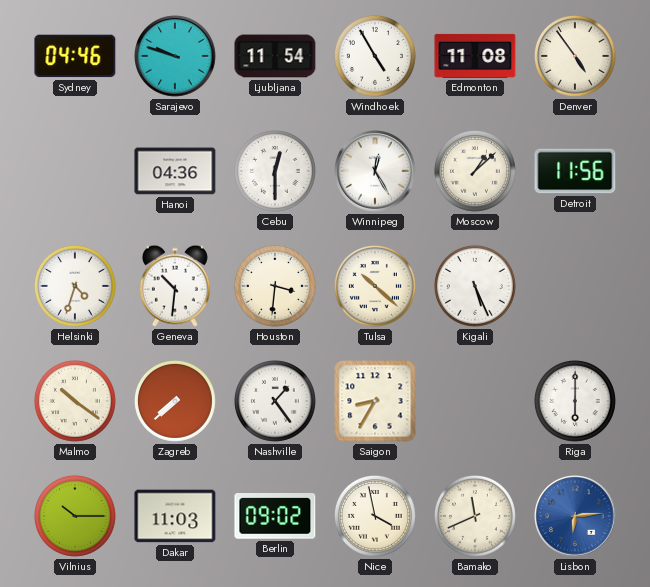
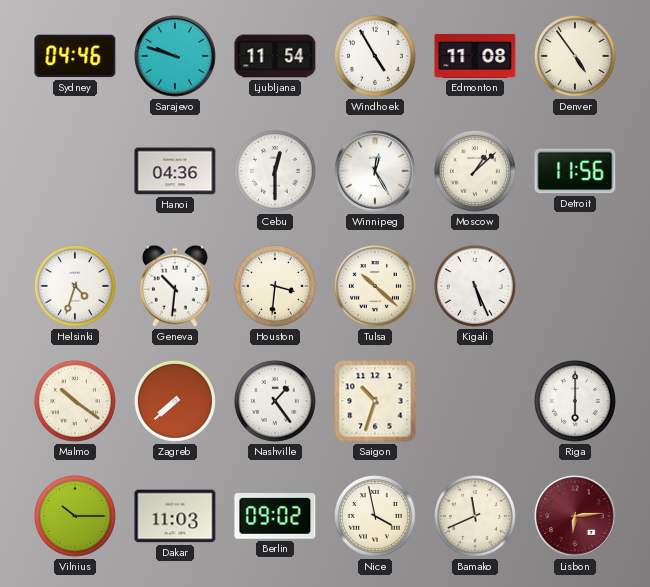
Saigon: 8:35 -> 10:33 (375, 401)
Lisbon dial: blue -> burgundy (575, 516)
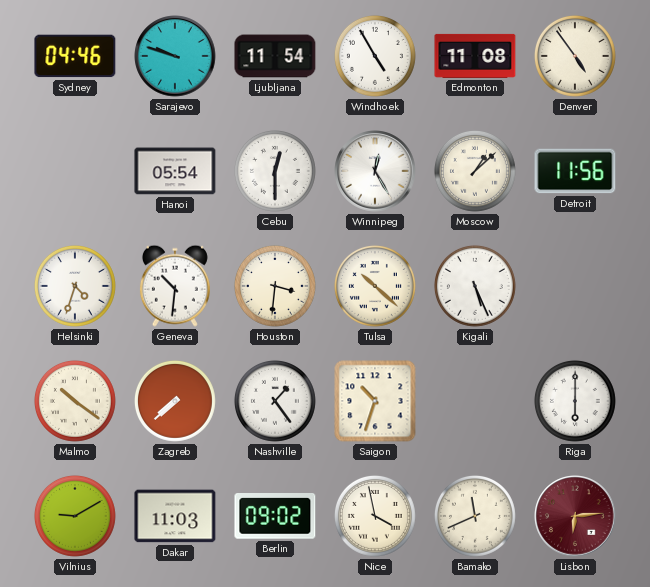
Hanoi: 04:36 -> 05:54 (175, 171)
Vilnius: 10:15 -> 9:10 (75, 516)
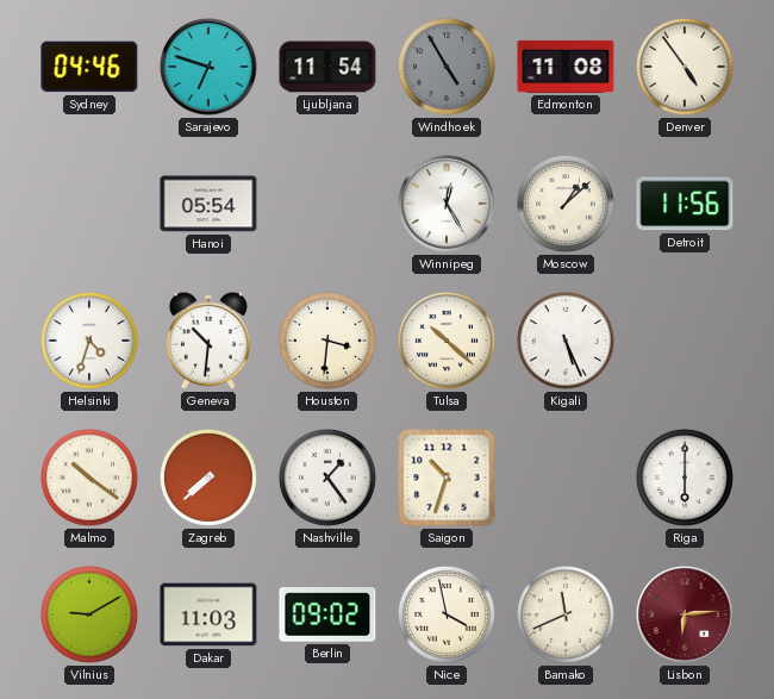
Sarajevo: 9:48 -> 6:48 (208, 67)
Windhoek dial: white -> grey (447, 67)
Cebu: 12:30 -> none (275, 171)
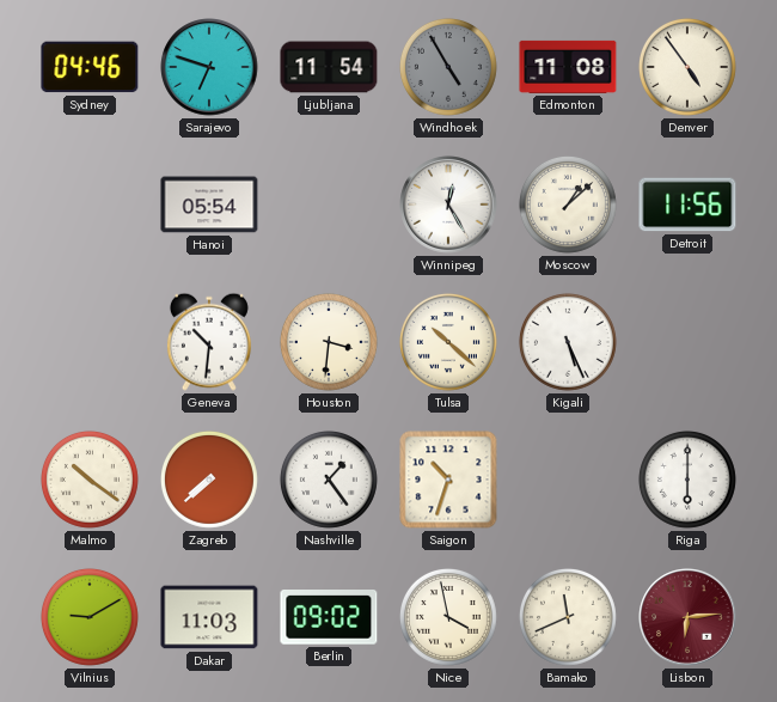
Helsinki: 4:33 -> none (89, 341)
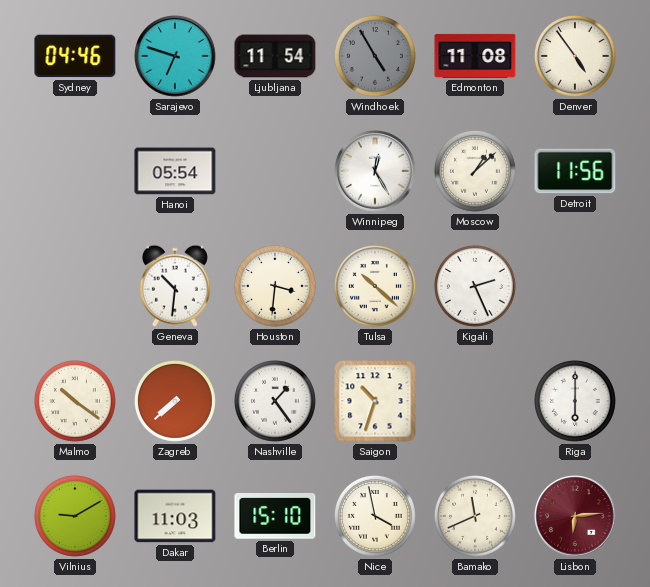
Kigali: 5:26 -> 2:26 (475, 286)
Berlin: 09:02 -> 15:10 (275, 517)
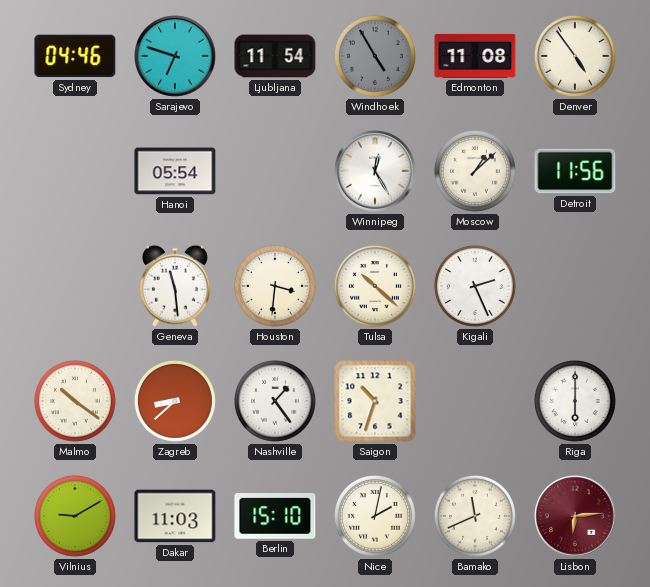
Geneva: 10:31 -> 11:29 (175, 286)
Zagreb: 7:38 -> 8:38 (175, 401)
Nice: 3:58 -> 2:02 (375, 516)
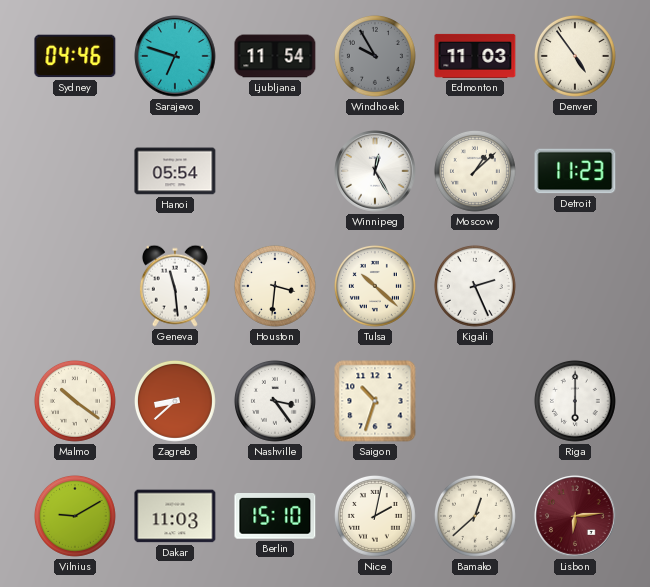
Windhoek: 4:55 -> 9:55 (375, 56)
Edmonton: 11:08 -> 11:03 (475, 56)
Detroit: 11:56 -> 11:23 (575, 171)
Nashville: 1:24 -> 3:24 (275, 401)
Bamako: 11:41 -> 12:38 (475, 516)
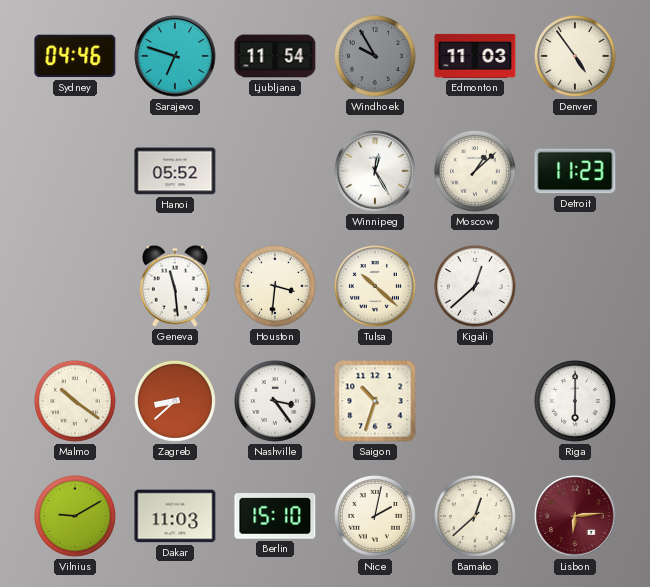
Hanoi: 05:54 -> 05:52 (175, 171)
Kigali: 2:26 -> 12:38 (475, 286)
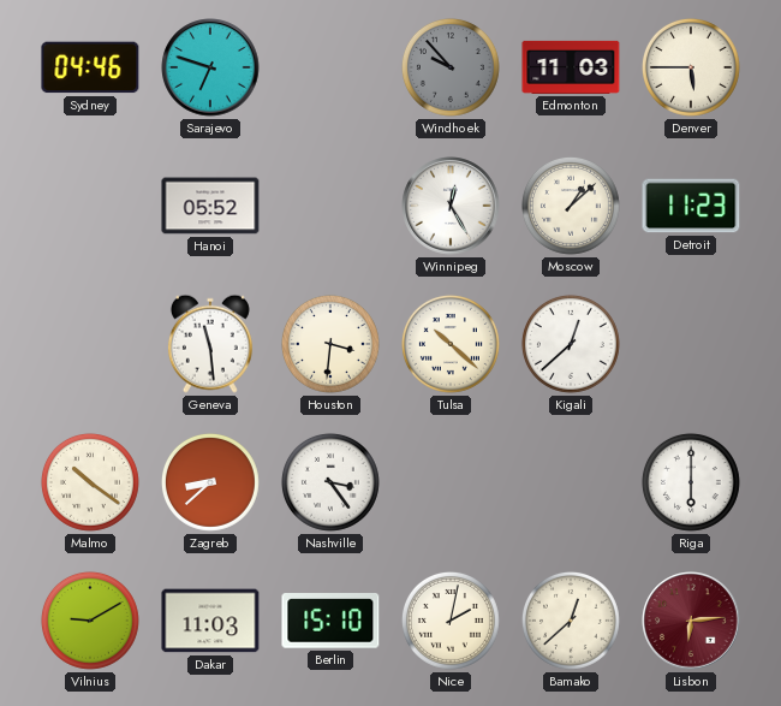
Ljubljana: 11:54 -> none (275, 56)
Windhoek: 9:55 -> 9:53 (451, 67)
Denver: 4:54 -> 5:45 (691, 67)
Saigon: 10:33 -> none (375, 401)
